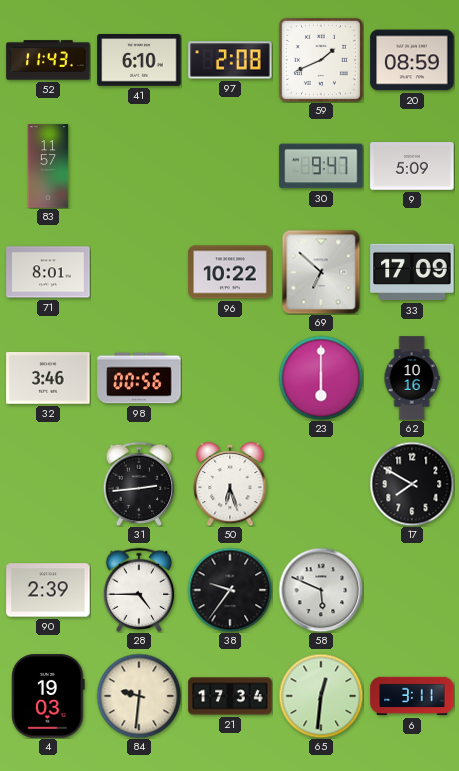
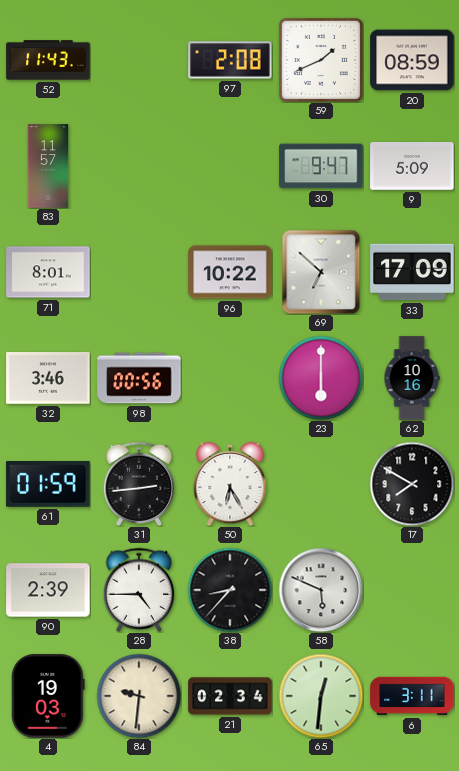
41: 6:10 -> none (139, 60)
61: none -> 01:59 (48, 485)
50: 6:27 -> 6:25 (230, 484)
38: 9:36 -> 8:37 (230, 590)
21: 17:34 -> 02:34 (230, 696)
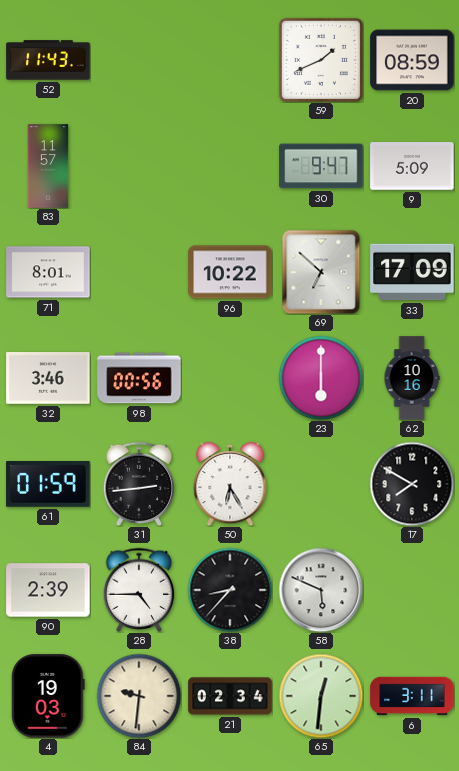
97: 2:08 -> none (230, 60)
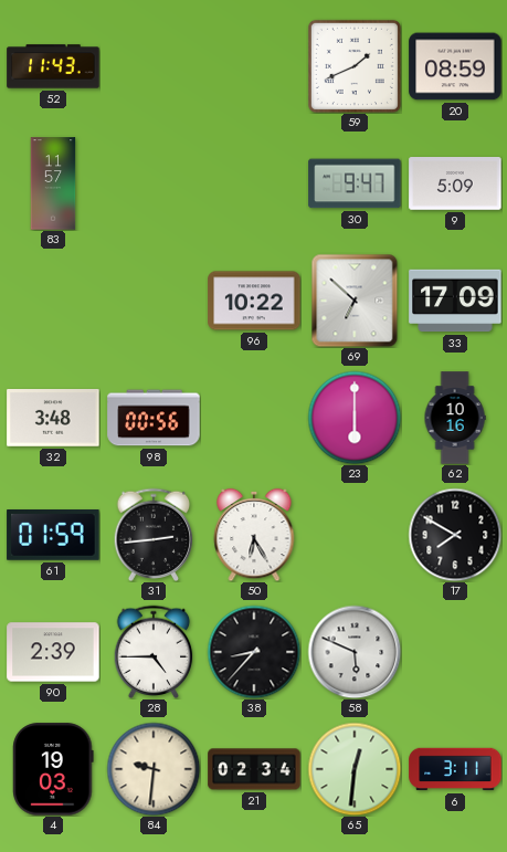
71: 8:01 -> none (48, 272)
32: 3:46 -> 3:48 (53, 419)
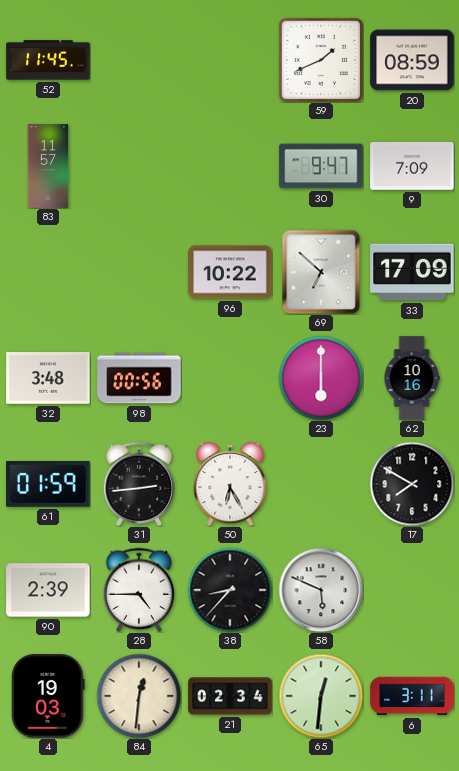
52: 11:43 -> 11:45 (48, 60)
9: 5:09 -> 7:09 (412, 166)
84: 9:31 -> 12:31 (139, 696)
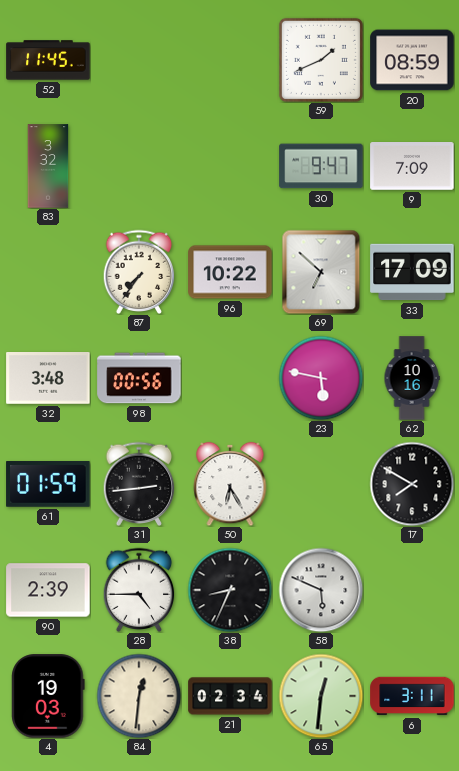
83: 11:57 -> 3:32 (48, 166)
87: none -> 7:36 (139, 271)
23: 6:00 -> 5:47 (321, 378)
38: 8:37 -> 8:34 (230, 590)
